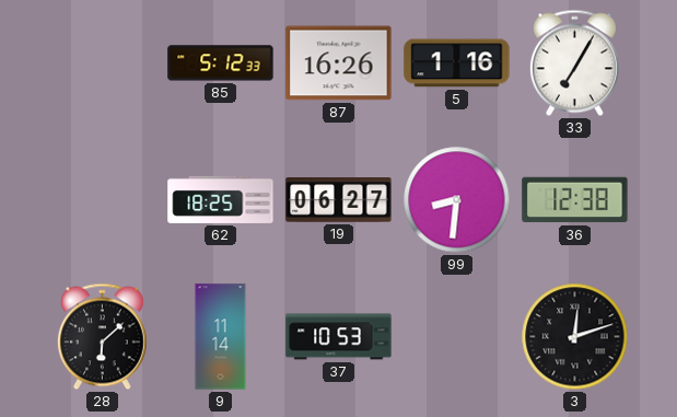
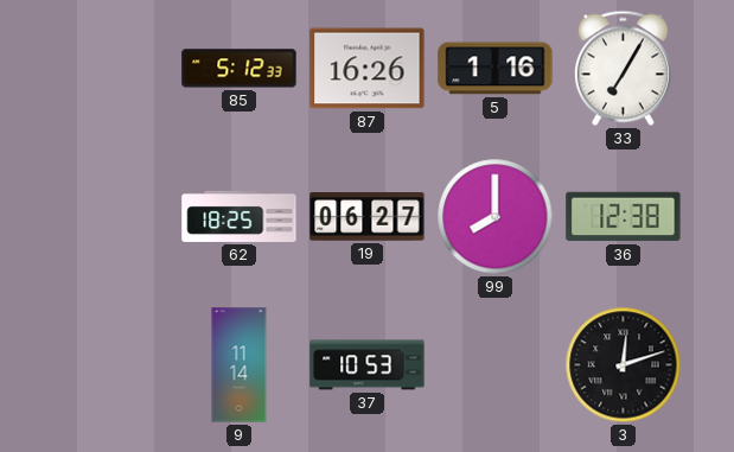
99: 8:31 -> 8:00 (496, 217)
28: 6:08 -> none (102, 337)
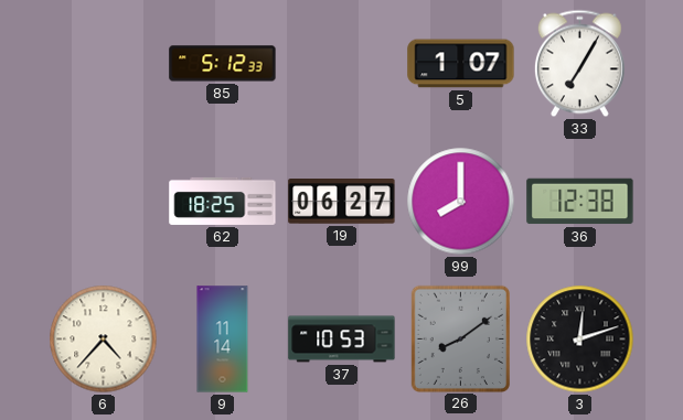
87: 16:26 -> none (368, 69)
5: 1:16 -> 1:07 (461, 64)
6: none -> 4:37 (104, 340)
26: none -> 8:09 (460, 338)
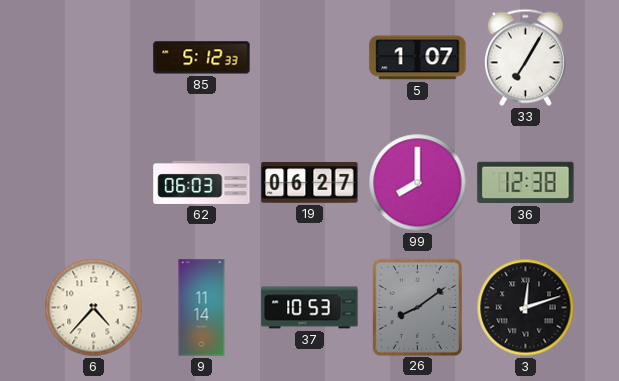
62: 18:25 -> 06:03 (202, 182)
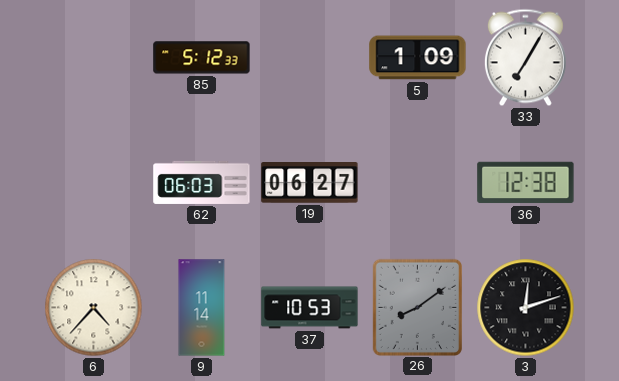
5: 1:07 -> 1:09 (418, 58)
99: 8:00 -> none (418, 183)
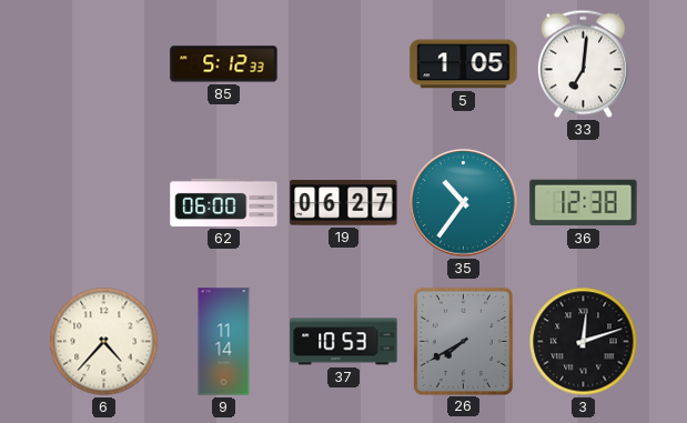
5: 1:09 -> 1:05 (464, 64)
33: 7:05 -> 7:01 (583, 64)
62: 06:03 -> 06:00 (224, 202)
35: none -> 10:36 (464, 203)
26: 8:09 -> 7:40 (463, 341)
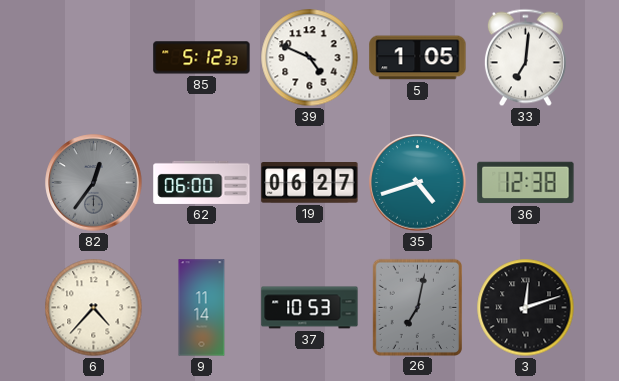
39: none -> 4:49 (310, 58)
82: none -> 12:36 (94, 183)
35: 10:36 -> 4:42 (418, 183)
26: 7:40 -> 7:02 (417, 307)
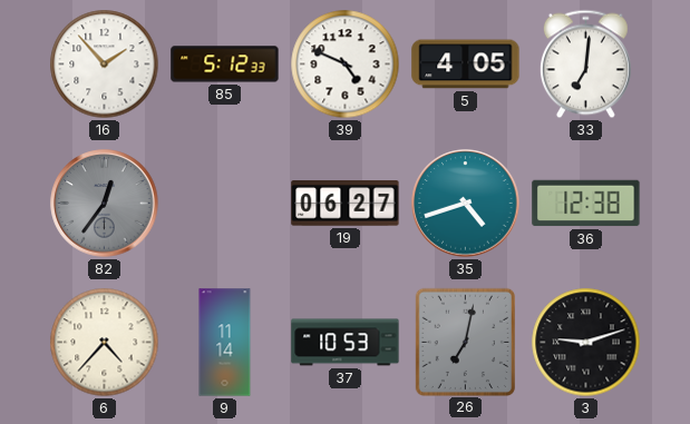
16: none -> 1:53 (105, 65)
5: 1:05 -> 4:05 (466, 65)
62: 06:00 -> none (202, 182)
3: 12:12 -> 9:12 (586, 343)
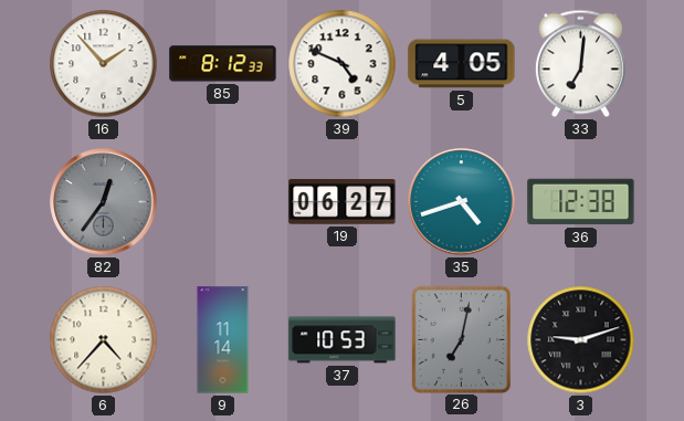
85: 5:12 -> 8:12 (223, 64)
